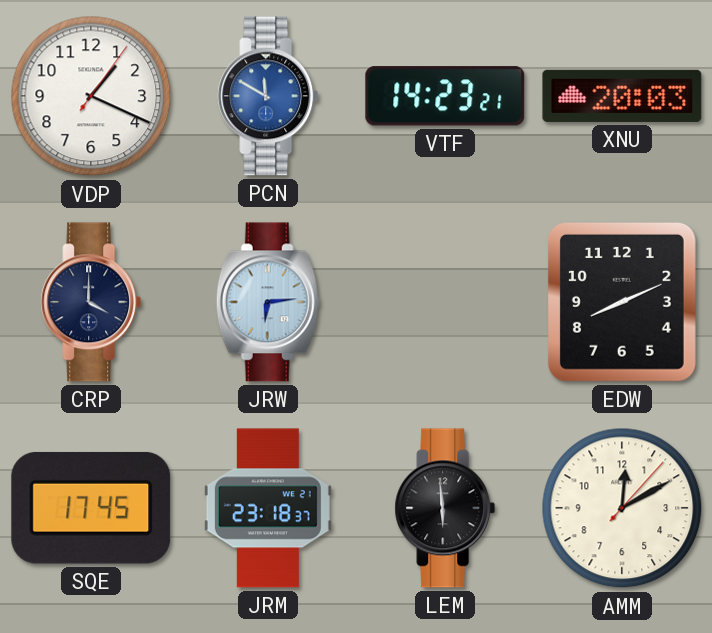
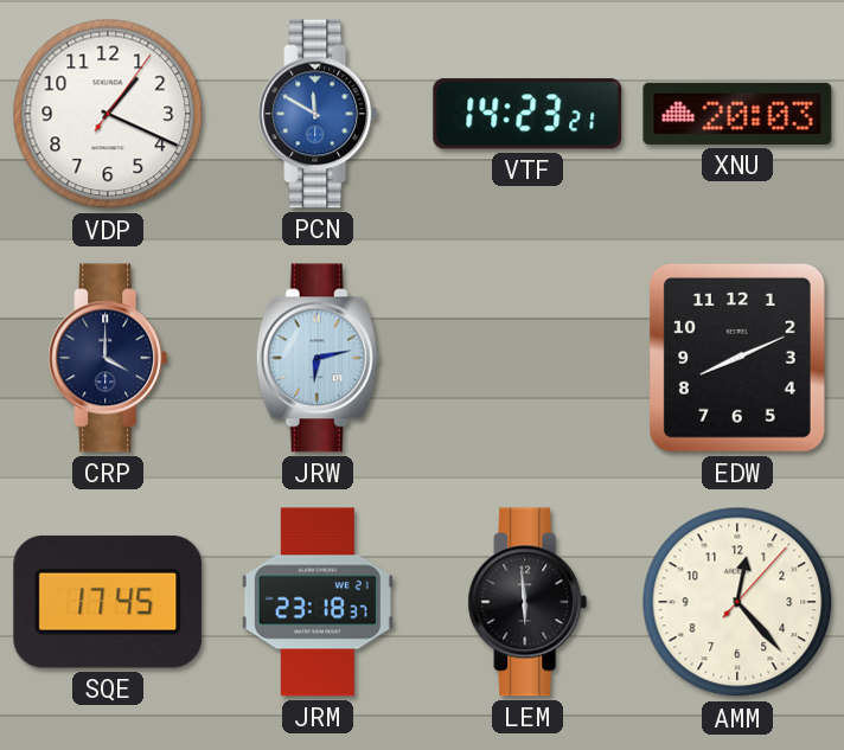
JRW: 6:14 -> 6:13 (318, 358)
AMM: 12:10 -> 12:23 (737, 602)
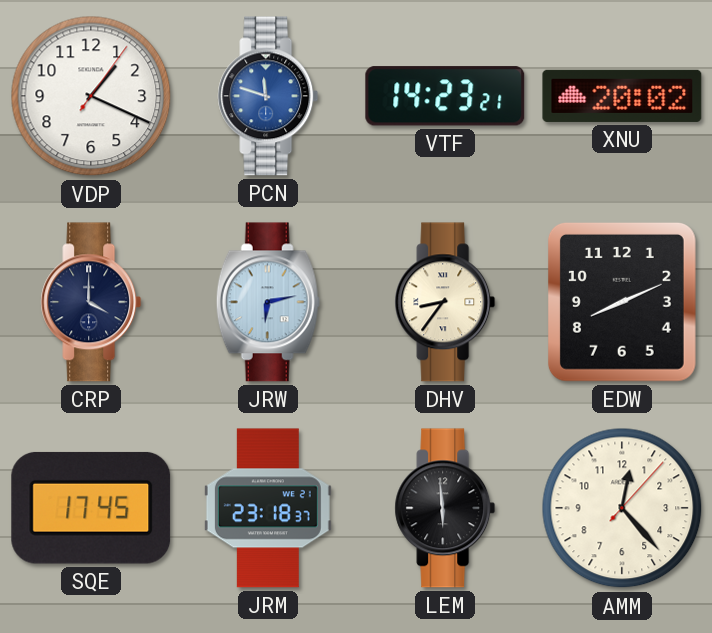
PCN: 11:50 -> 11:48 (268, 96)
XNU: 20:03 -> 20:02 (622, 96)
DHV: none -> 8:36 (445, 302)
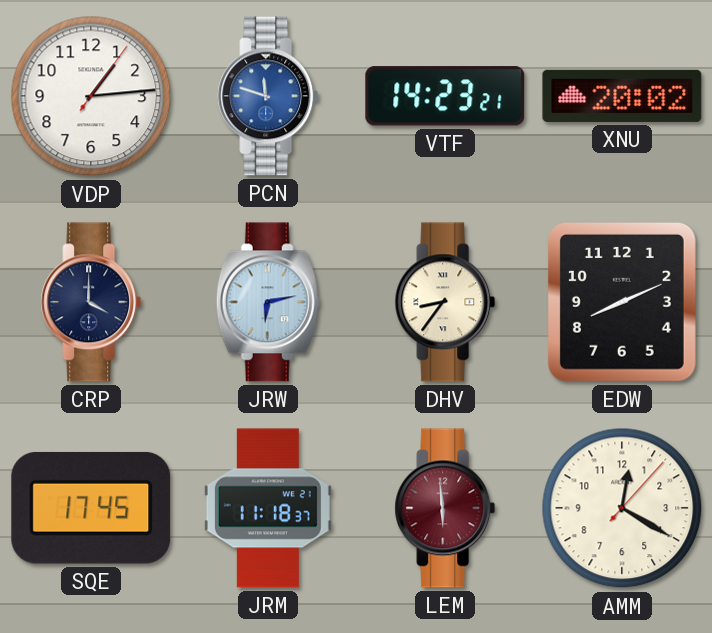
VDP: 1:19 -> 1:14 (91, 96)
JRM: 23:18 -> 11:18 (268, 508)
LEM dial: black -> burgundy (445, 508)
AMM: 12:23 -> 12:20 (622, 508)
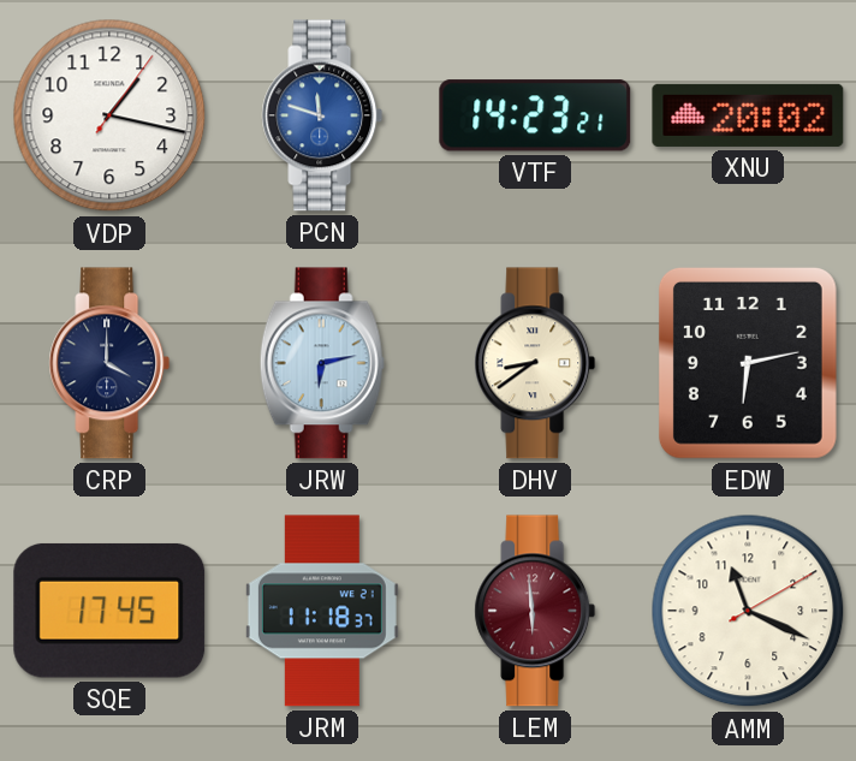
VDP: 1:14 -> 1:17 (109, 115)
DHV: 8:36 -> 8:39 (535, 363)
EDW: 8:11 -> 6:13 (748, 363)
AMM: 12:20 -> 11:19 (748, 611)
